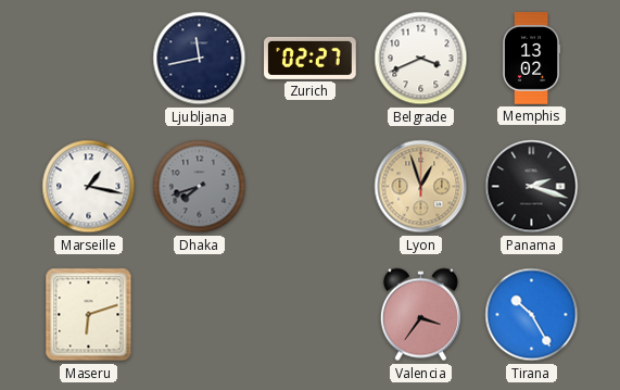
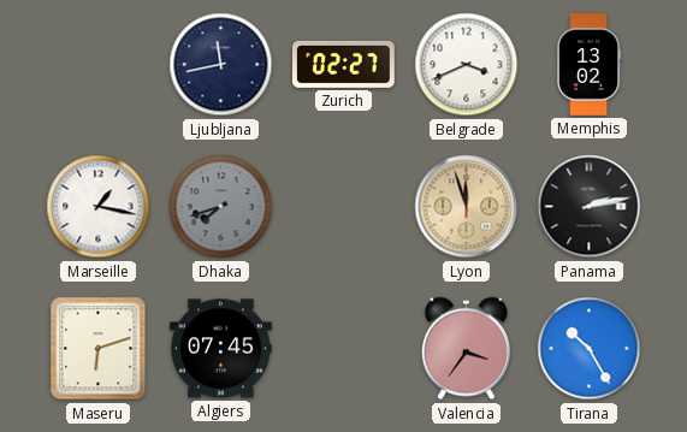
Lyon: 12:57 -> 11:57 (467, 207)
Panama: 2:18 -> 2:13 (590, 207)
Algiers: none -> 07:45 (221, 349)
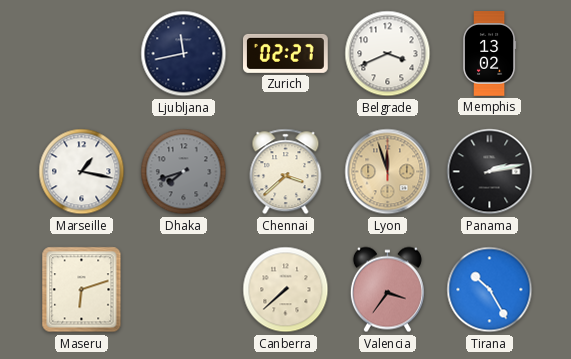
Chennai: none -> 3:38 (286, 172)
Algiers: 07:45 -> none (221, 349)
Canberra: none -> 7:38 (286, 290)
